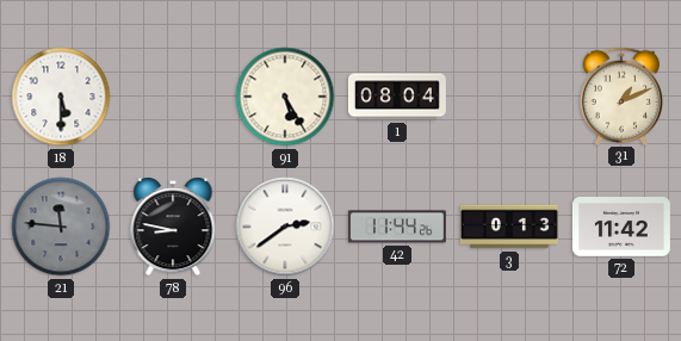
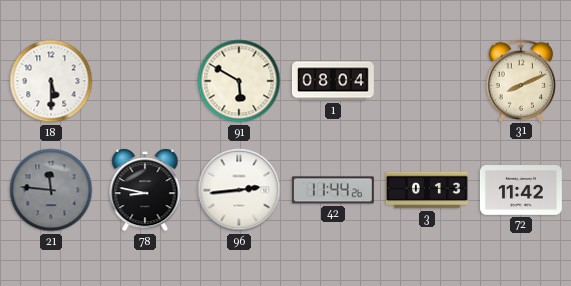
91: 5:25 -> 5:50 (239, 81)
31: 1:11 -> 8:11 (520, 80)
96: 2:39 -> 2:44 (239, 190)
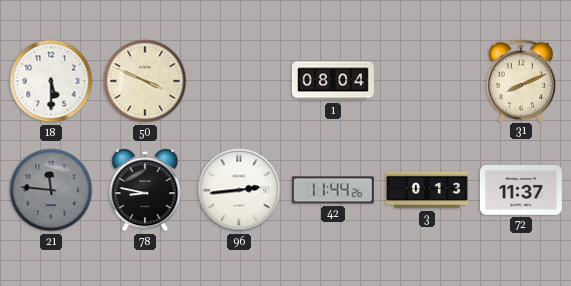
50: none -> 3:49 (145, 81)
91: 5:50 -> none (239, 81)
72: 11:42 -> 11:37 (521, 191)
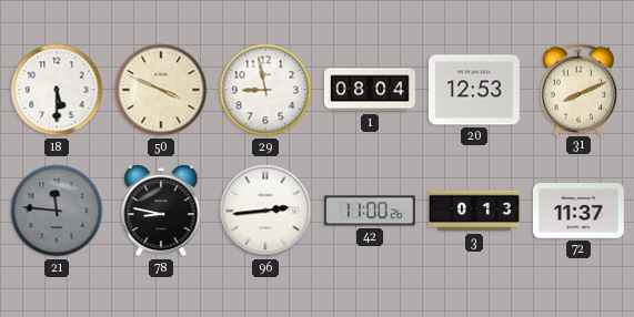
29: none -> 8:58 (265, 90)
20: none -> 12:53 (474, 90)
42: 11:44 -> 11:00 (370, 211)
